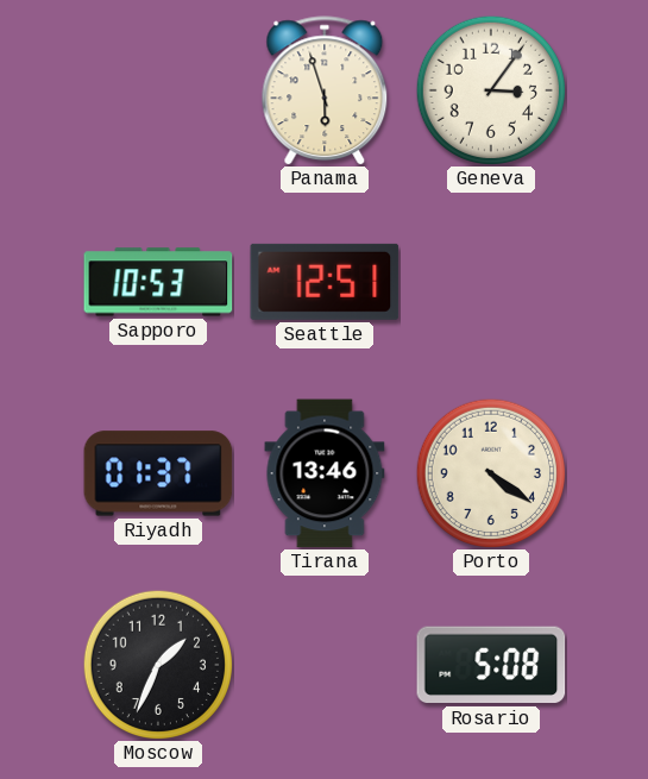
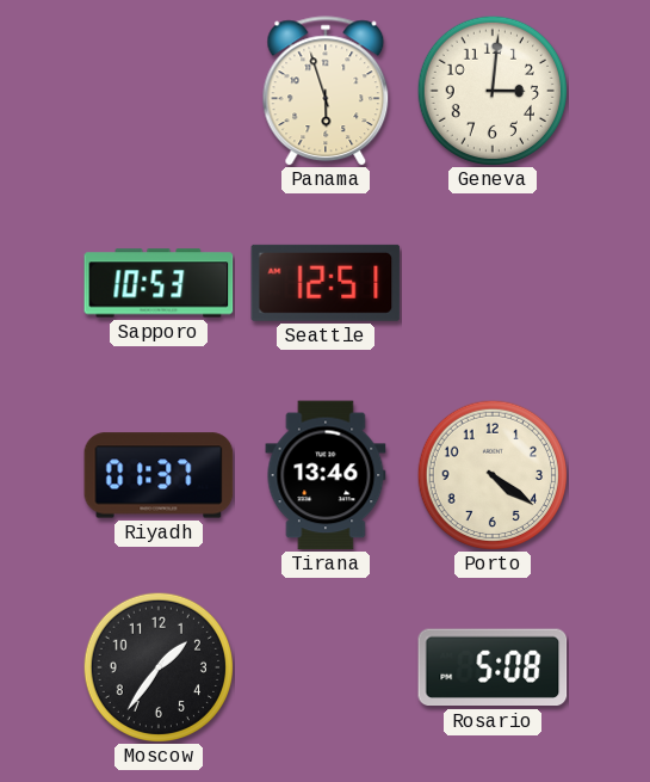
Geneva: 3:06 -> 3:01 (491, 90)
Moscow: 1:34 -> 1:36 (157, 666)
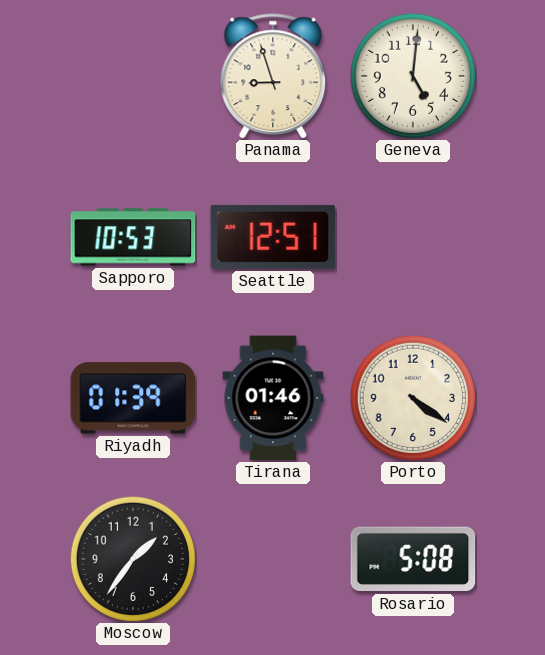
Panama: 5:57 -> 8:57 (273, 76)
Geneva: 3:01 -> 5:01 (412, 75)
Riyadh: 01:37 -> 01:39 (133, 398)
Tirana: 13:46 -> 01:46 (273, 398)
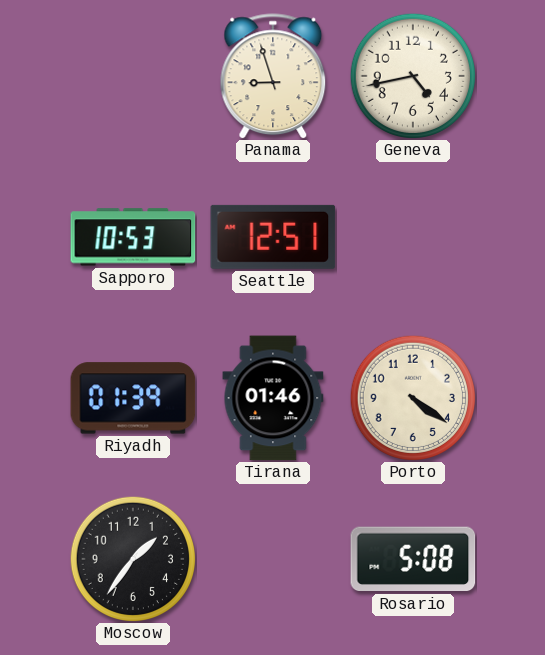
Geneva: 5:01 -> 4:43 (412, 75)
